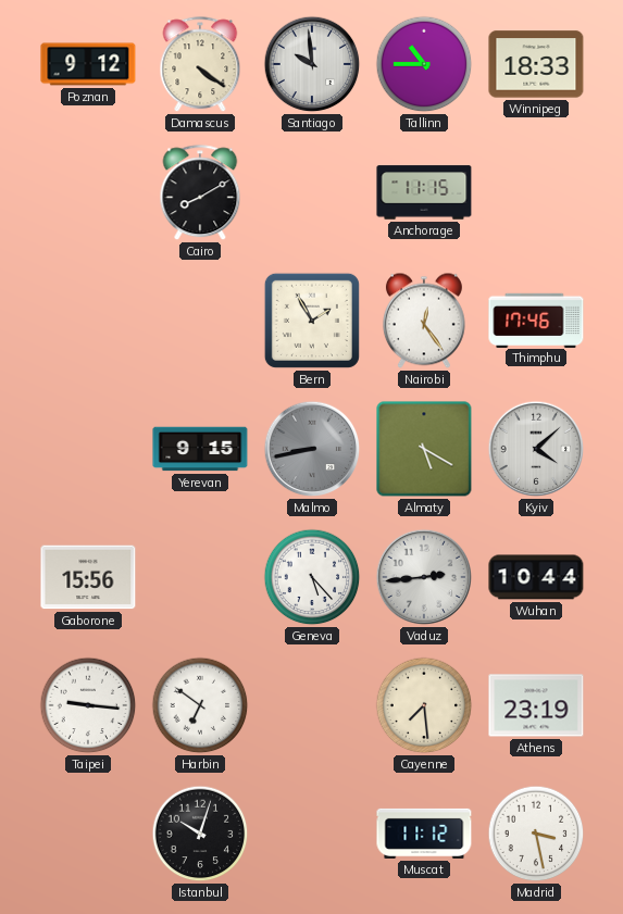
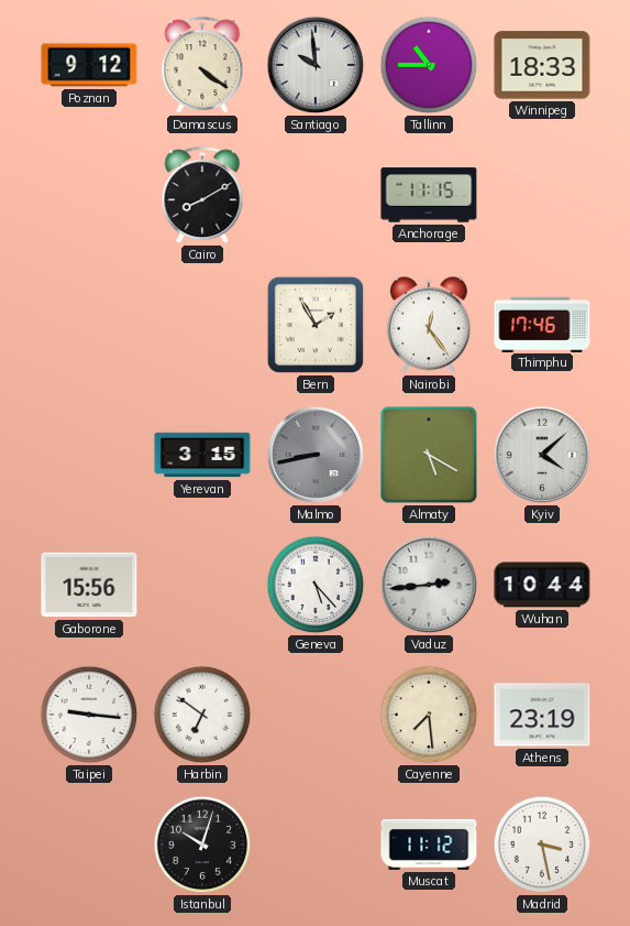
Yerevan: 9:15 -> 3:15 (202, 455)
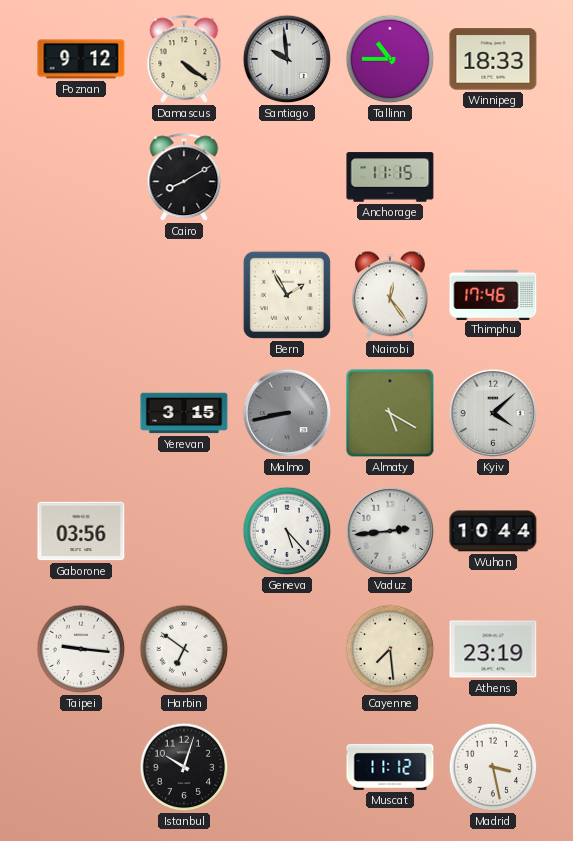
Gaborone: 15:56 -> 03:56 (81, 531)
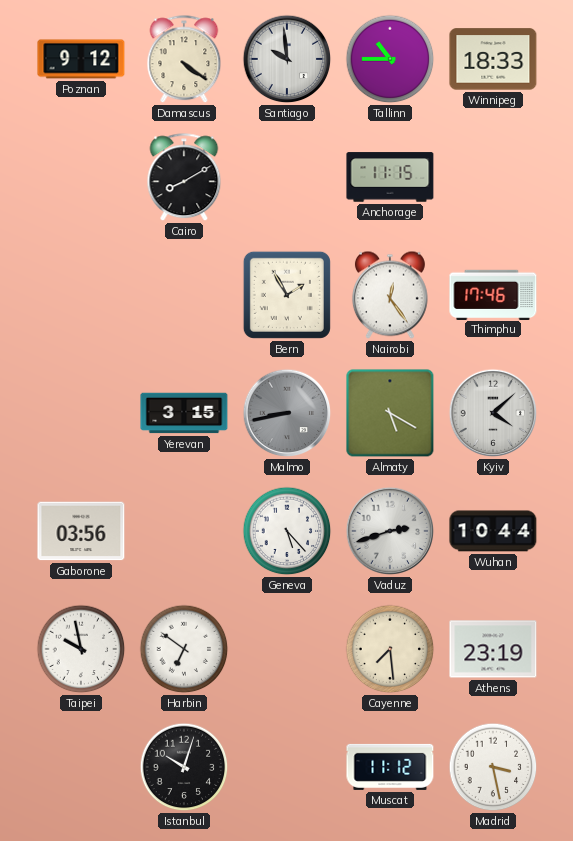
Vaduz: 2:44 -> 2:42 (390, 531)
Taipei: 9:16 -> 9:58 (81, 649)
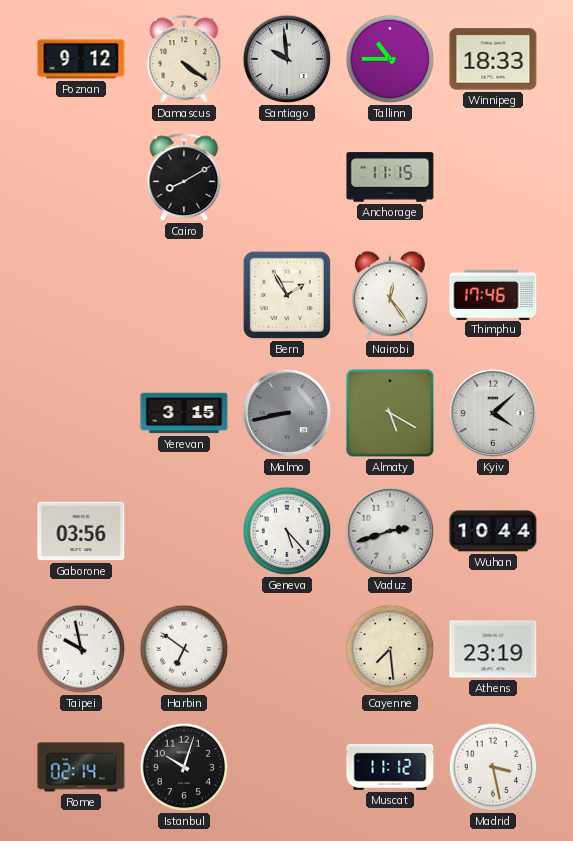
Rome: none -> 02:14 (81, 767)
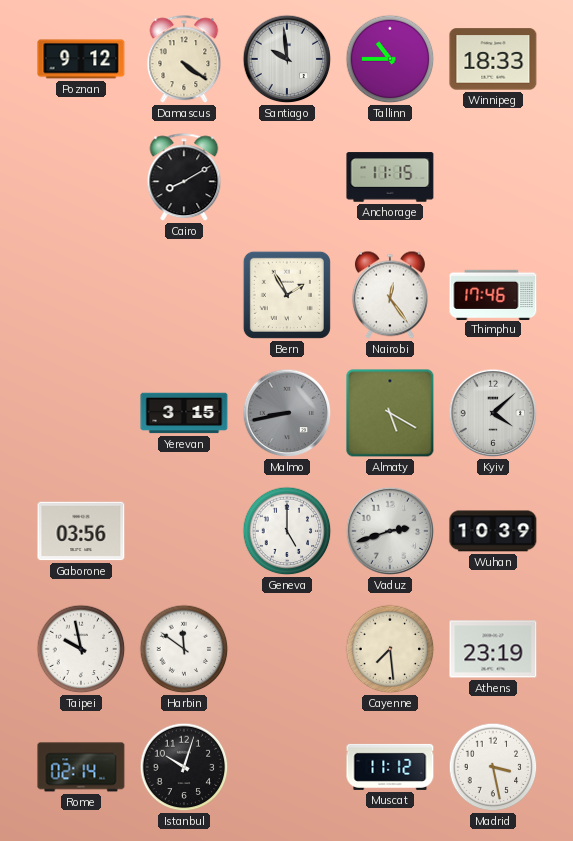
Geneva: 5:23 -> 5:00 (287, 531)
Wuhan: 10:44 -> 10:39 (493, 531)
Harbin: 6:51 -> 11:51 (184, 649)
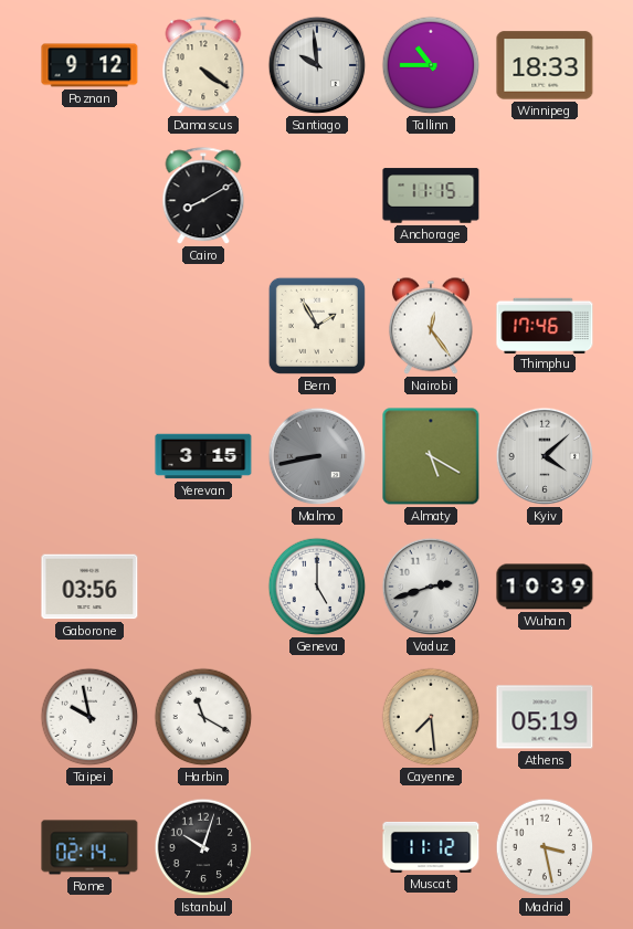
Harbin: 11:51 -> 11:20 (203, 717)
Athens: 23:19 -> 05:19 (545, 717)
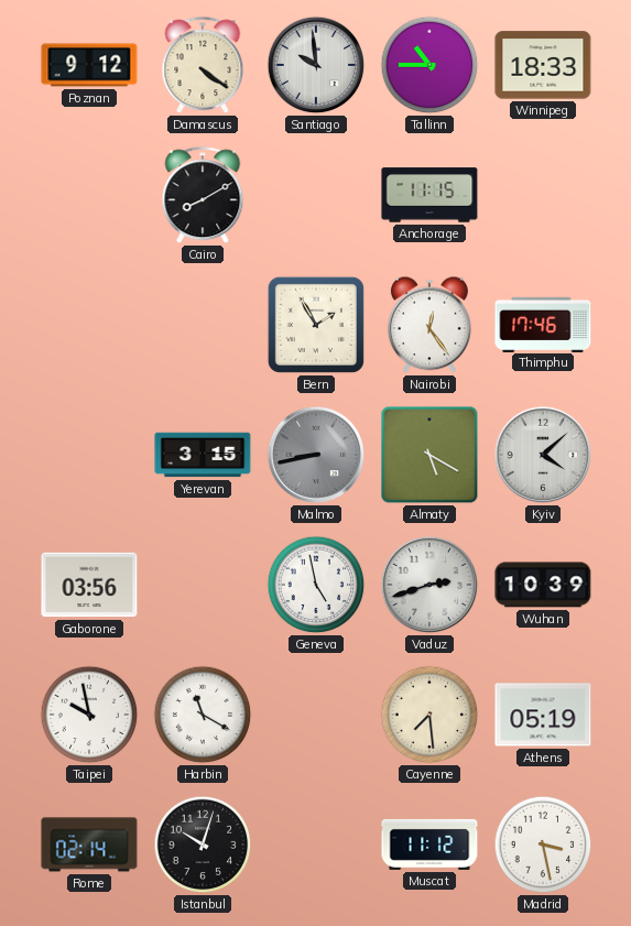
Geneva: 5:00 -> 4:58 (316, 585)
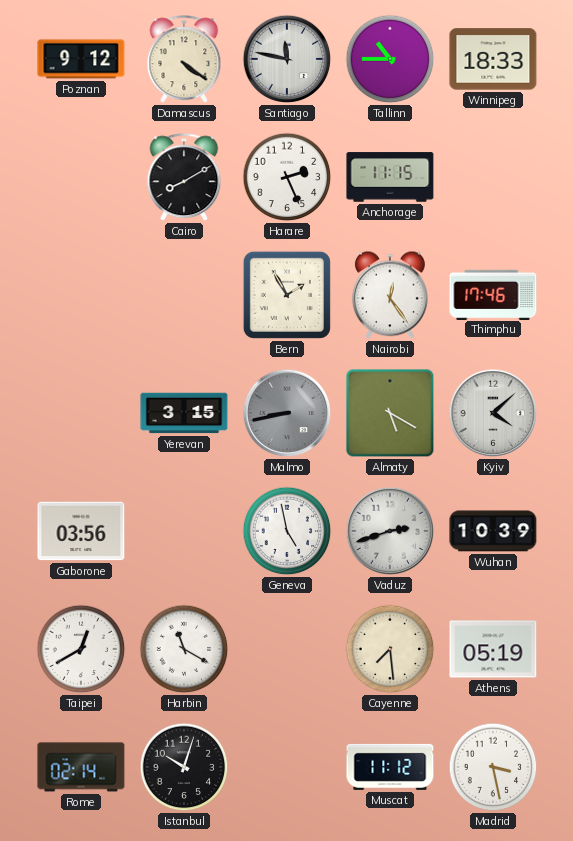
Santiago: 9:59 -> 11:47 (287, 59)
Harare: none -> 2:26 (287, 177)
Taipei: 9:58 -> 12:40 (81, 649)
